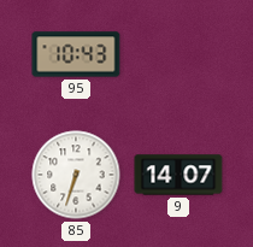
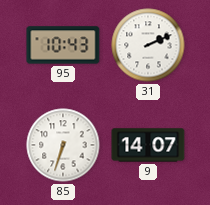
31: none -> 2:11 (148, 45)
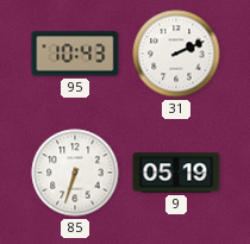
9: 14:07 -> 05:19 (176, 173)
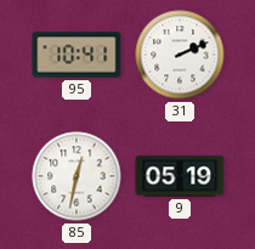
95: 10:43 -> 10:41 (76, 55)
85: 6:33 -> 12:32 (76, 176)
